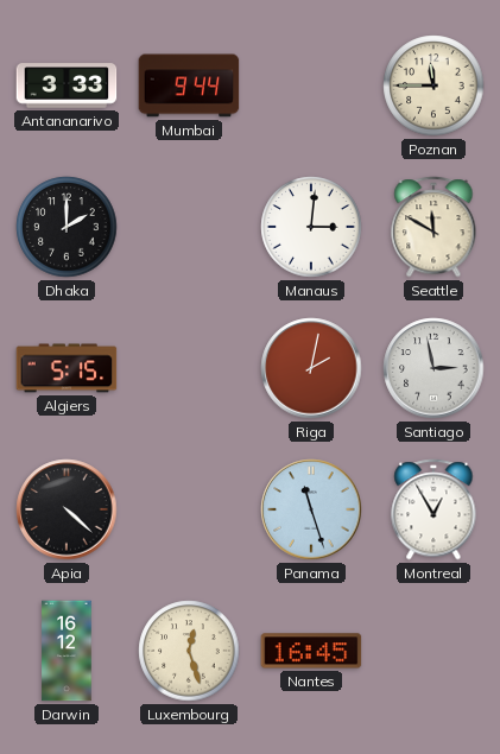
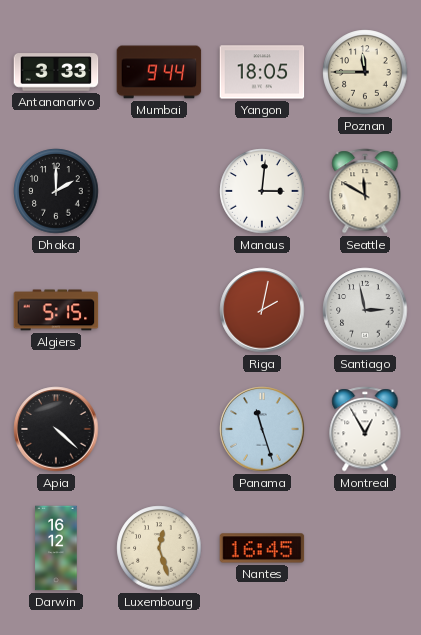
Yangon: none -> 18:05 (262, 72)
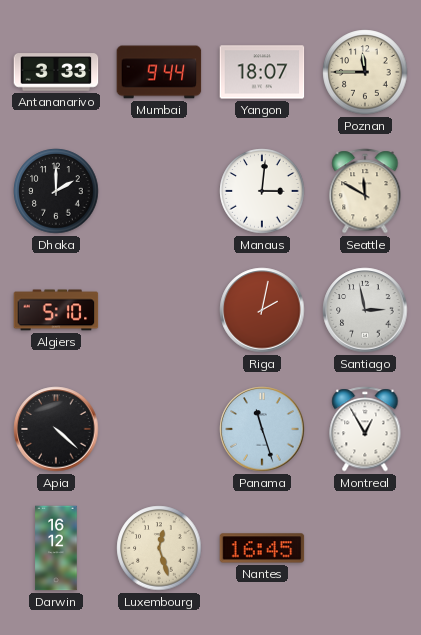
Yangon: 18:05 -> 18:07 (262, 72)
Algiers: 5:15 -> 5:10 (56, 310)
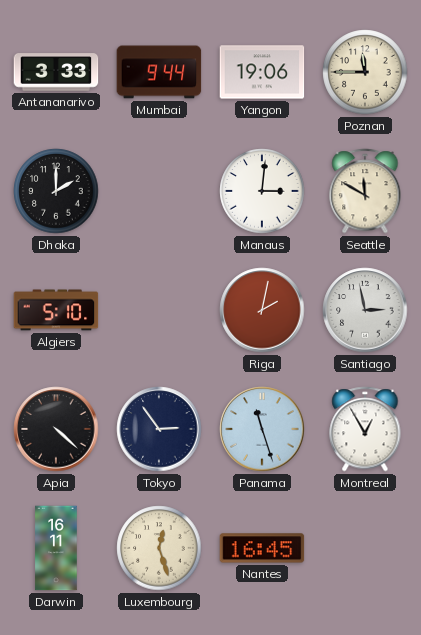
Yangon: 18:07 -> 19:06 (262, 72)
Tokyo: none -> 2:54 (159, 429)
Darwin: 16:12 -> 16:11 (56, 548)
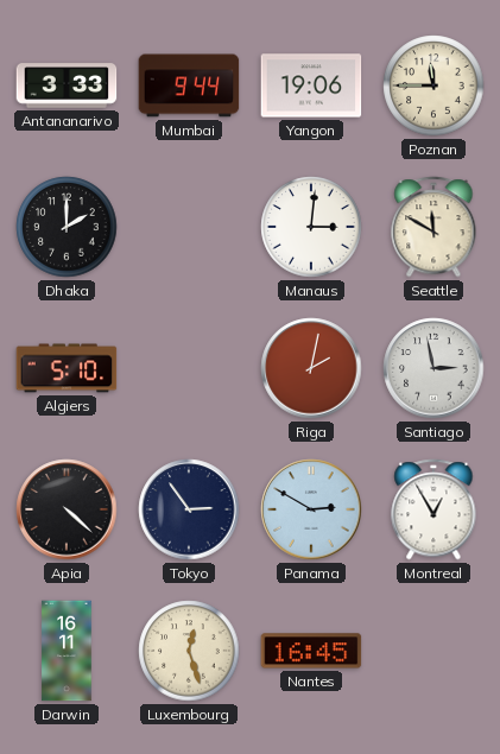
Panama: 11:27 -> 2:50 (311, 509)
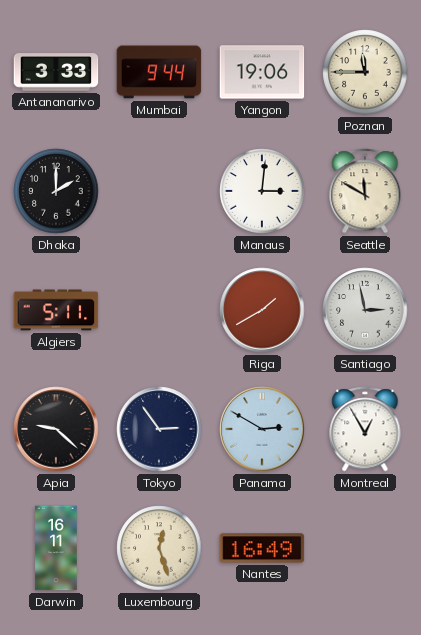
Algiers: 5:10 -> 5:11 (56, 310)
Riga: 2:02 -> 1:40 (262, 310)
Apia: 4:22 -> 9:22 (56, 429)
Nantes: 16:45 -> 16:49 (262, 548)
